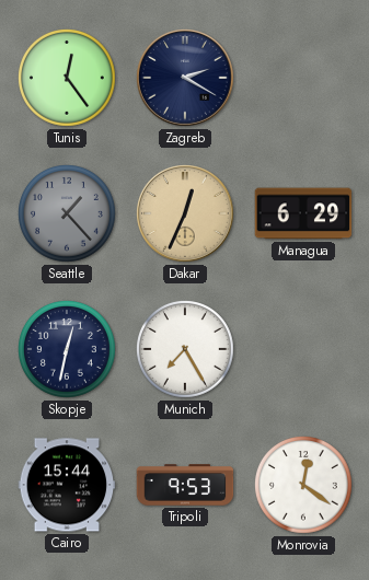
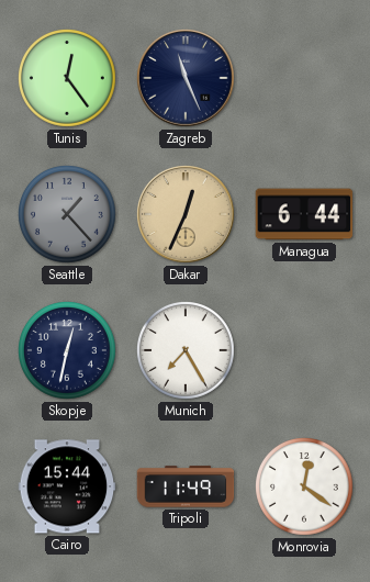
Zagreb: 2:20 -> 11:26 (187, 79)
Managua: 6:29 -> 6:44 (304, 214)
Tripoli: 9:53 -> 11:49 (186, 486)
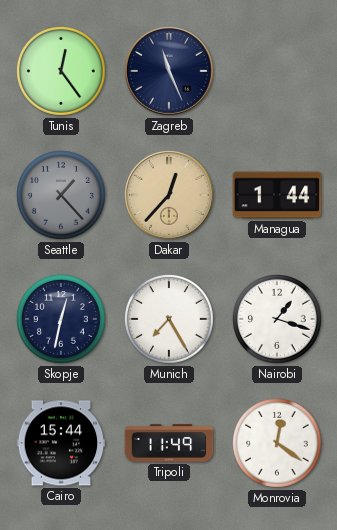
Dakar: 12:34 -> 12:37 (170, 196)
Managua: 6:44 -> 1:44 (277, 195)
Nairobi: none -> 1:18 (278, 320)
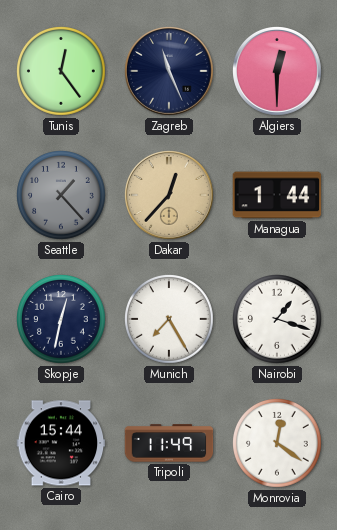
Algiers: none -> 12:30 (278, 72)
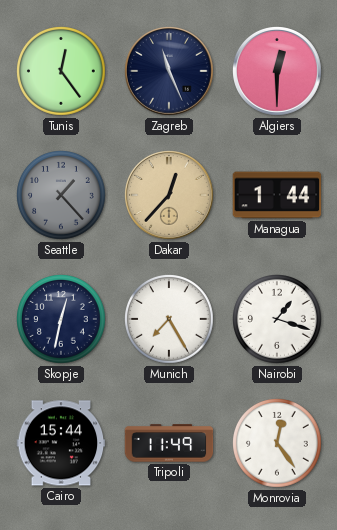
Monrovia: 12:21 -> 12:24 (278, 444)
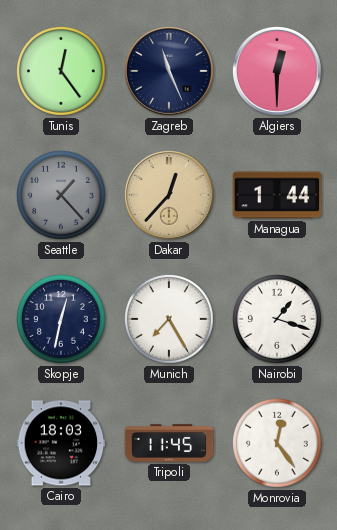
Cairo: 15:44 -> 18:03 (61, 443)
Tripoli: 11:49 -> 11:45 (169, 443)
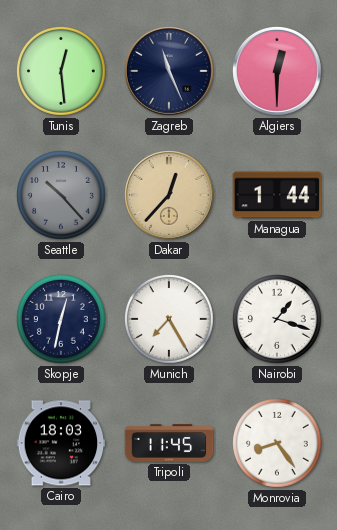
Tunis: 12:24 -> 12:29 (62, 72)
Seattle: 1:23 -> 10:23 (62, 196)
Monrovia: 12:24 -> 8:24 (278, 444)
